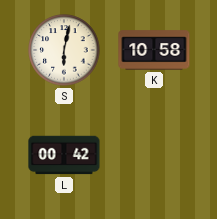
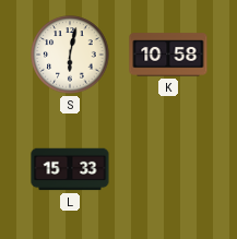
L: 00:42 -> 15:33 (70, 169)
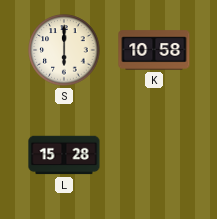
S: 6:02 -> 6:00 (64, 50)
L: 15:33 -> 15:28 (64, 155)
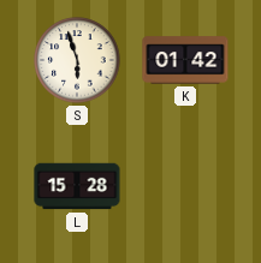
S: 6:00 -> 5:57 (77, 60)
K: 10:58 -> 01:42 (185, 60)
